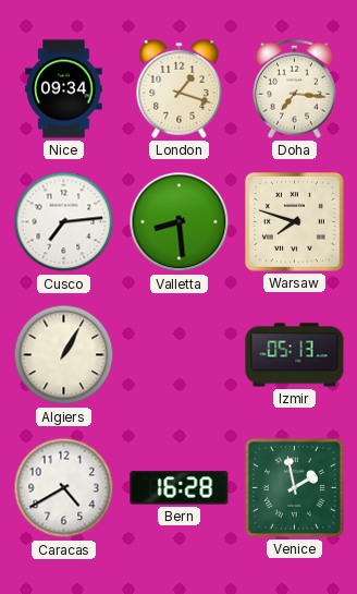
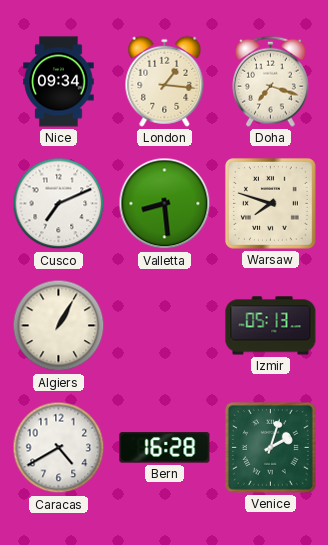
London: 1:18 -> 1:16 (165, 81)
Doha: 7:16 -> 7:18 (270, 81)
Cusco: 7:14 -> 7:11 (59, 204)
Venice: 1:58 -> 2:03 (271, 447)
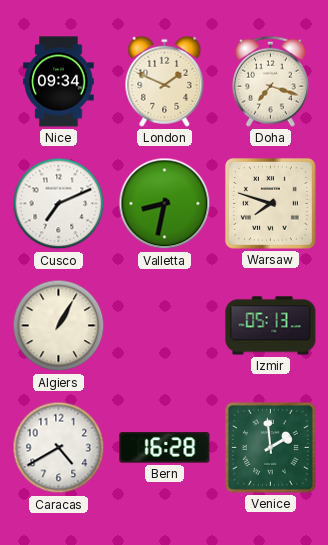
London: 1:16 -> 1:49 (165, 81)
Valletta: 8:29 -> 8:32 (165, 204)
Venice: 2:03 -> 1:59 (271, 447)
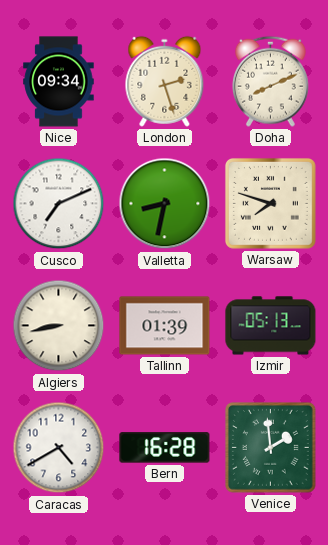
London: 1:49 -> 2:27 (165, 81)
Doha: 7:18 -> 8:11 (270, 81)
Algiers: 1:05 -> 8:43 (59, 326)
Tallinn: none -> 01:39 (165, 326)
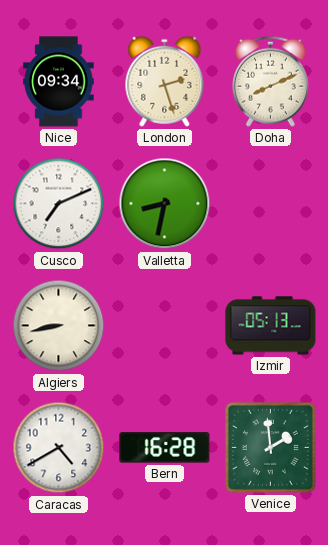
Warsaw: 7:48 -> none (271, 203)
Tallinn: 01:39 -> none (165, 326)
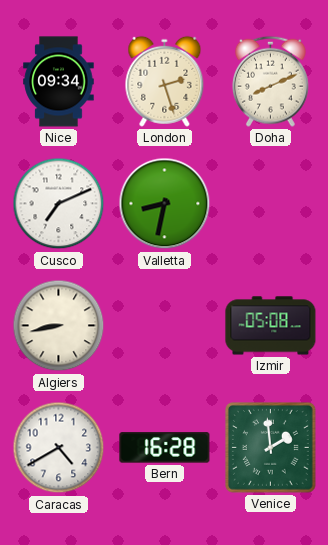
Izmir: 05:13 -> 05:08 (271, 326)
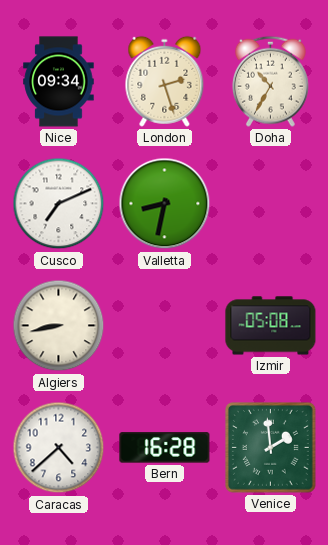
Doha: 8:11 -> 10:35 (270, 81)
Caracas: 4:40 -> 4:38 (59, 448)
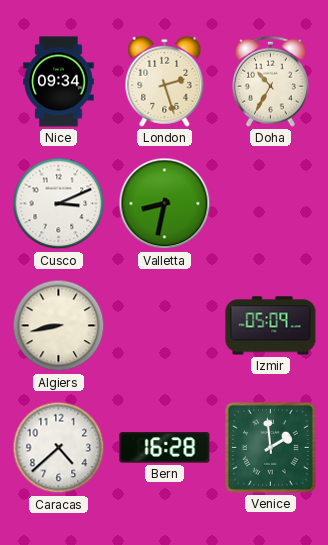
Cusco: 7:11 -> 3:11 (59, 204)
Izmir: 05:08 -> 05:09 (271, 326)
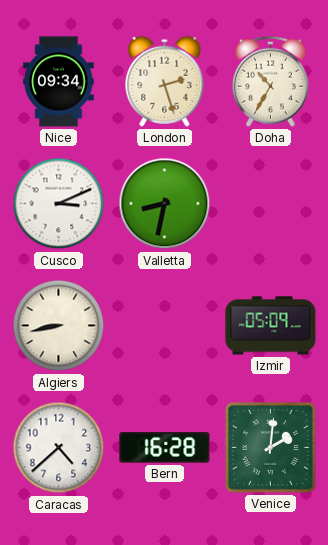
Venice: 1:59 -> 2:01 (271, 447)
